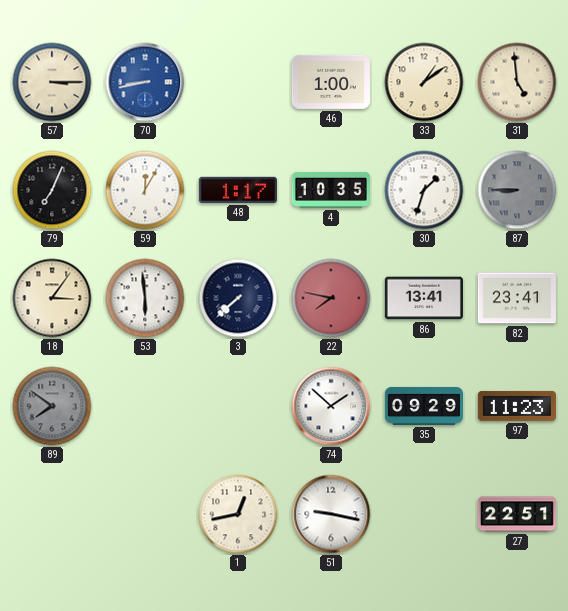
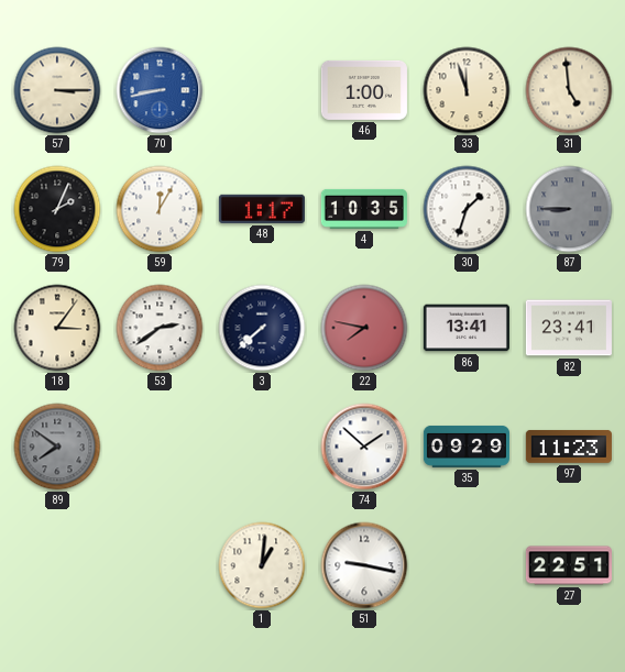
33: 1:09 -> 11:57 (467, 90)
79: 7:04 -> 2:04 (57, 209)
53: 5:59 -> 2:39 (160, 328)
1: 12:43 -> 1:01 (262, 565)
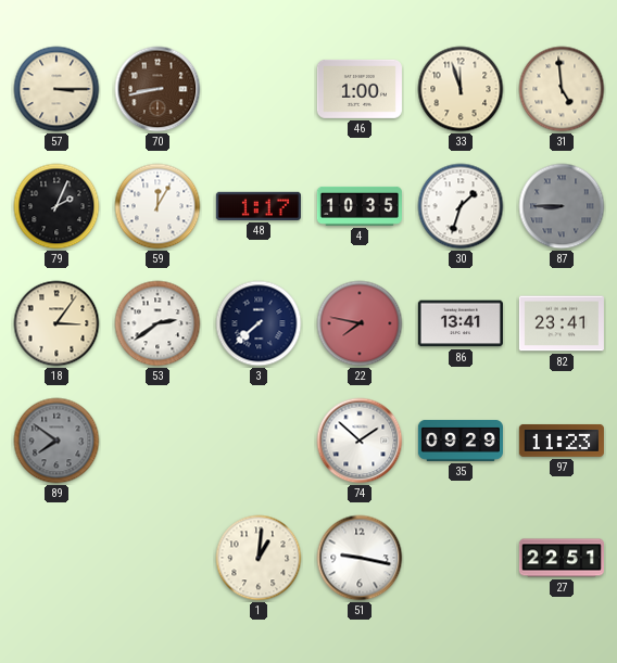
70 dial: blue -> brown (158, 89)
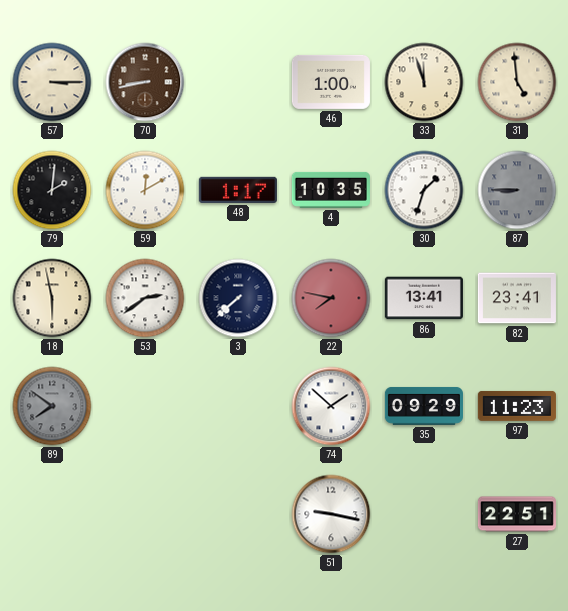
79: 2:04 -> 2:01 (52, 190)
59: 12:05 -> 12:10 (145, 190)
18: 3:06 -> 5:58 (52, 298)
1: 1:01 -> none (259, 558)
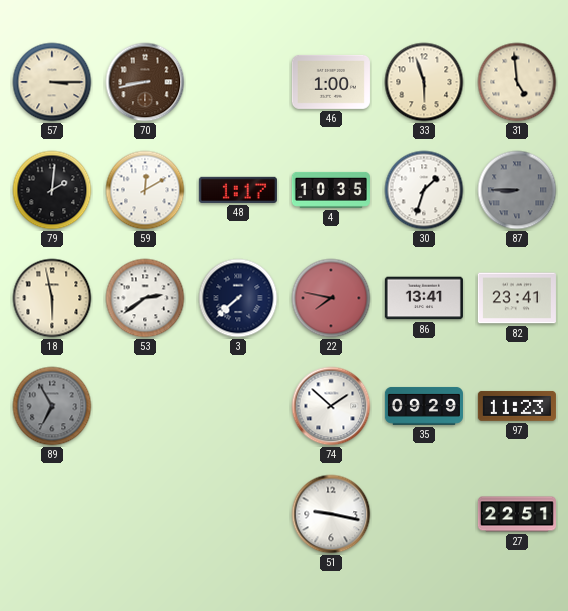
33: 11:57 -> 5:57 (424, 82)
89: 7:51 -> 6:55 (52, 406)
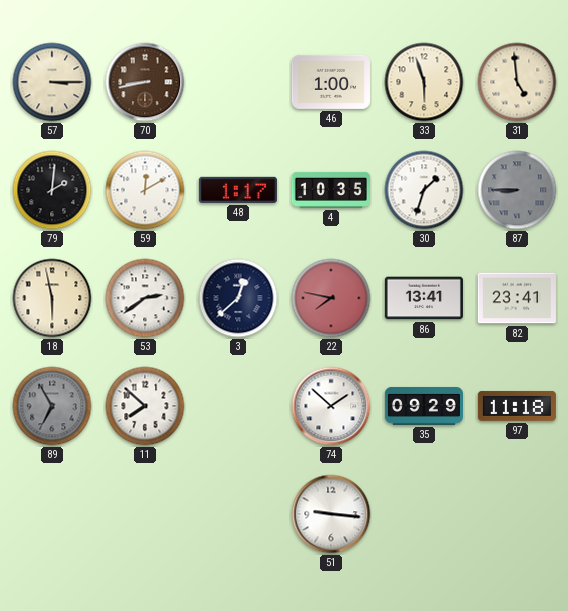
3: 7:38 -> 12:38 (238, 298)
11: none -> 7:52 (145, 406)
97: 11:23 -> 11:18 (517, 406)
51: 9:17 -> 9:16 (331, 514)
27: 22:51 -> none (517, 514)
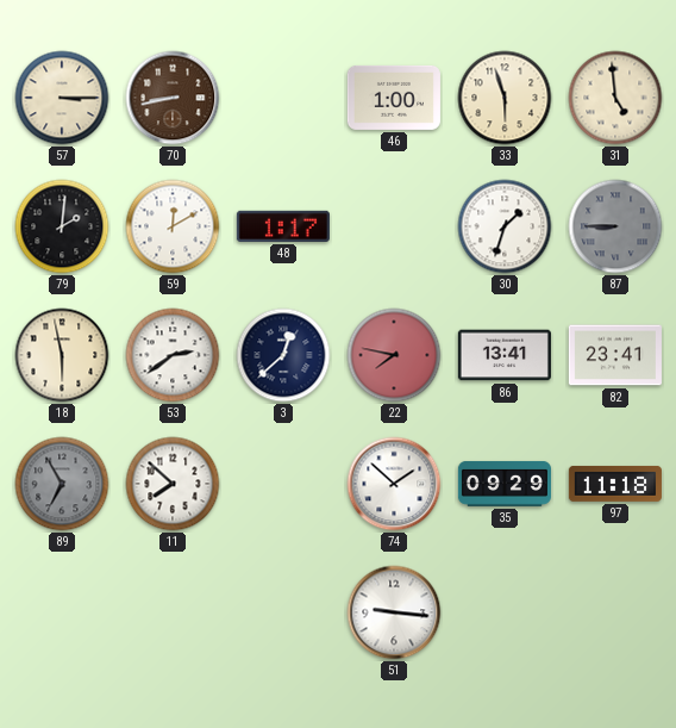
4: 10:35 -> none (331, 190)
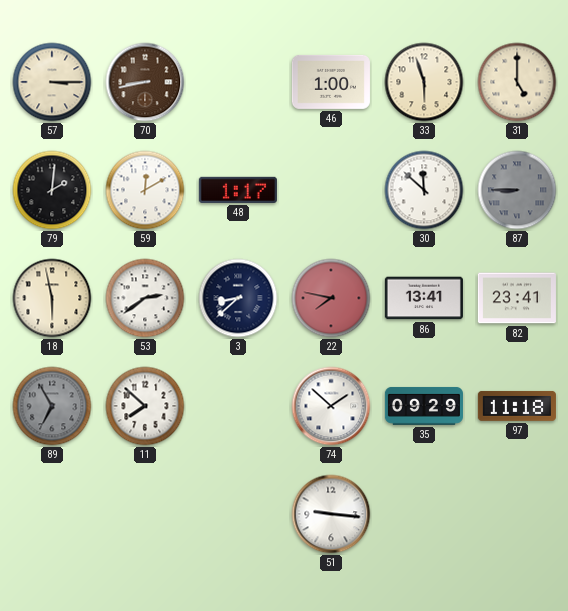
31: 4:59 -> 5:00 (517, 82)
30: 1:33 -> 11:52 (424, 190)
3: 12:38 -> 8:38 (238, 298)
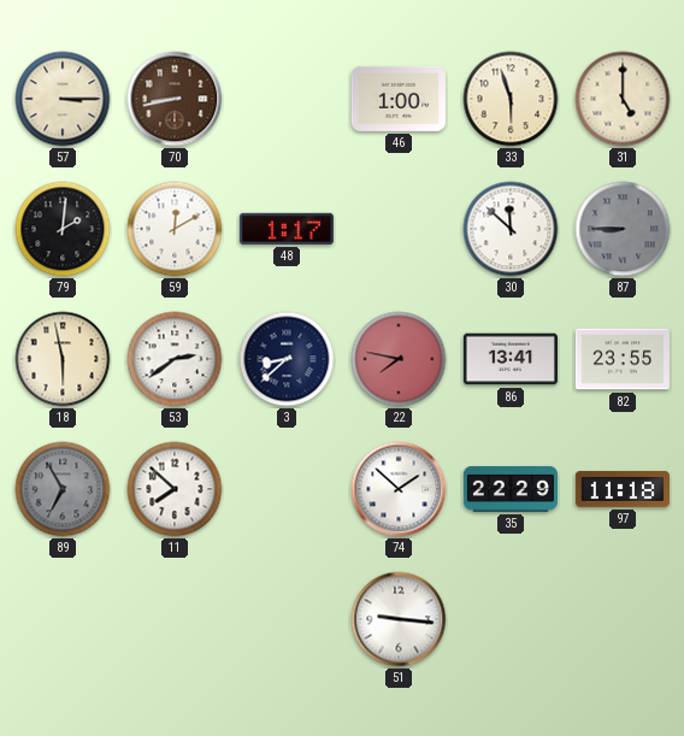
82: 23:41 -> 23:55 (623, 359)
35: 09:29 -> 22:29 (511, 489)
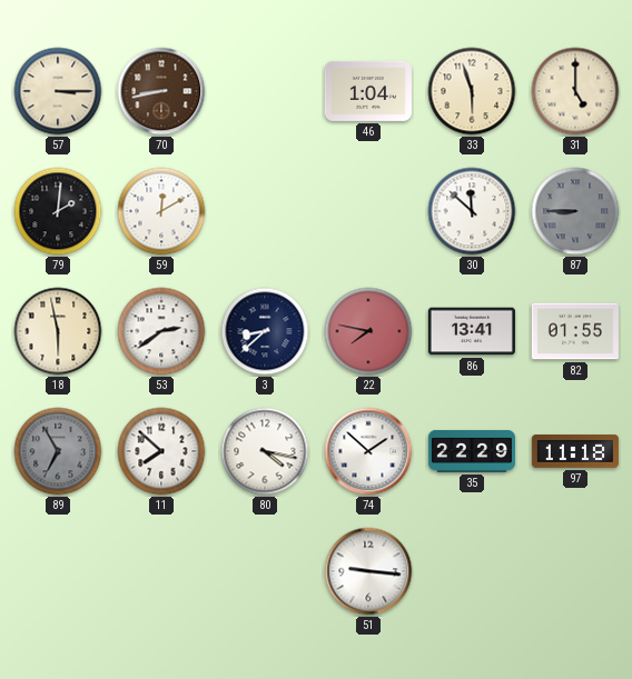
46: 1:00 -> 1:04 (368, 91)
48: 1:17 -> none (287, 229)
82: 23:55 -> 01:55 (575, 331)
80: none -> 4:17 (265, 451)
